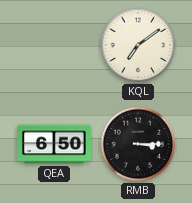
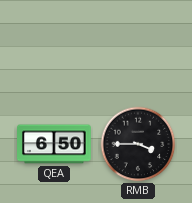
KQL: 7:09 -> none (138, 45)
RMB: 3:15 -> 3:45 (138, 144)
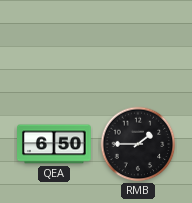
RMB: 3:45 -> 1:45 (138, 144)
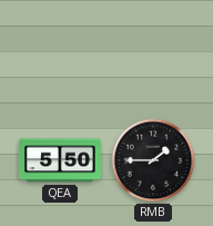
QEA: 6:50 -> 5:50 (61, 160)
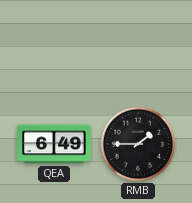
QEA: 5:50 -> 6:49 (55, 144)
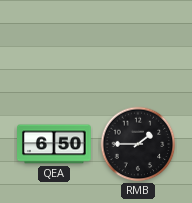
QEA: 6:49 -> 6:50 (55, 144)
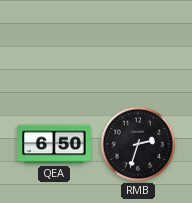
RMB: 1:45 -> 2:33 (138, 144)
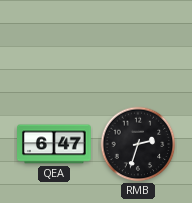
QEA: 6:50 -> 6:47 (55, 144)
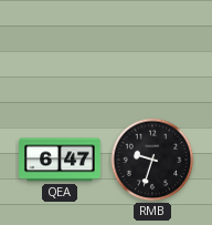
RMB: 2:33 -> 9:33 (152, 160)
